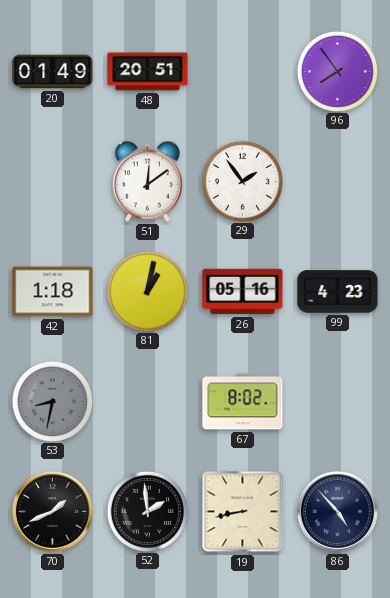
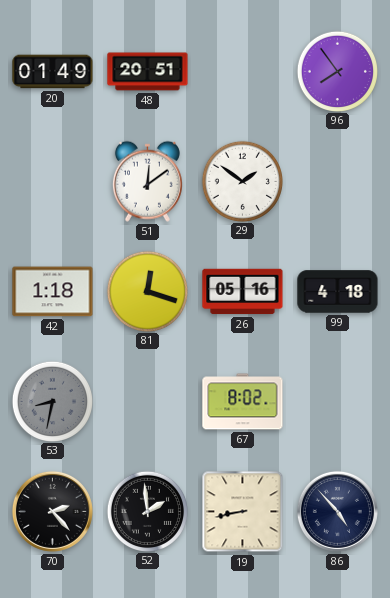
29: 1:54 -> 1:51 (242, 181)
81: 1:02 -> 12:18 (147, 291)
99: 4:23 -> 4:18 (338, 292)
70: 1:41 -> 2:23 (52, 511)
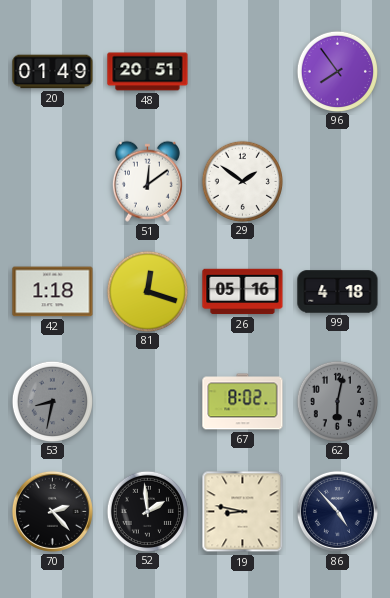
62: none -> 6:02 (337, 401)
19: 8:43 -> 8:47 (243, 512)
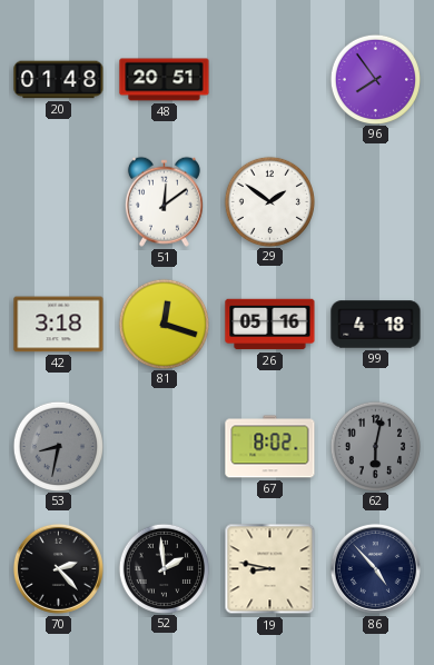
20: 01:49 -> 01:48 (59, 80)
42: 1:18 -> 3:18 (59, 325)
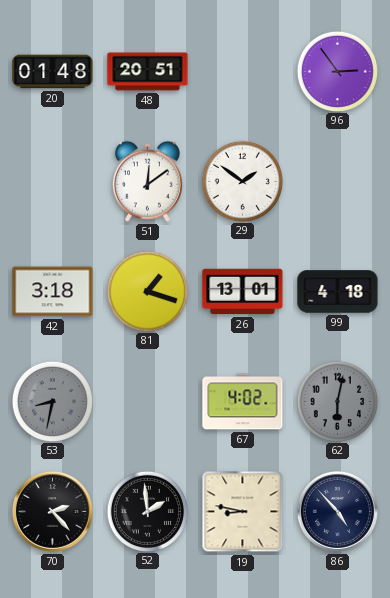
96: 7:54 -> 2:54 (337, 71)
81: 12:18 -> 1:18 (147, 291)
26: 05:16 -> 13:01 (243, 292)
67: 8:02 -> 4:02 (243, 402)
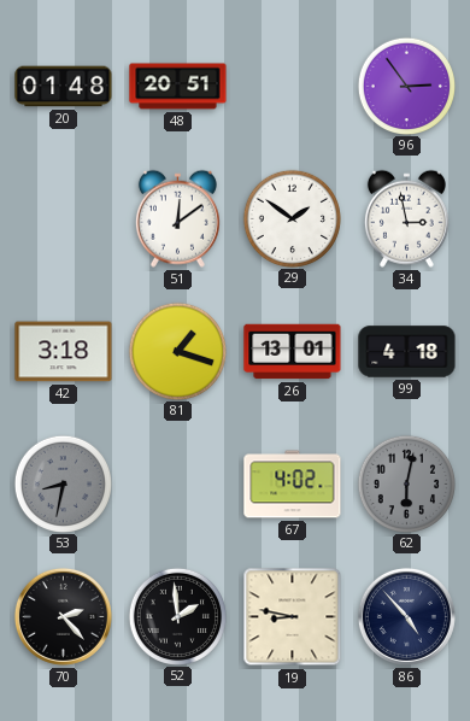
34: none -> 2:58 (406, 218)
